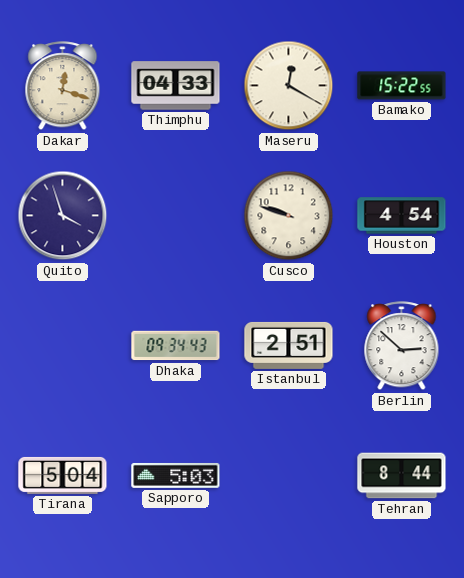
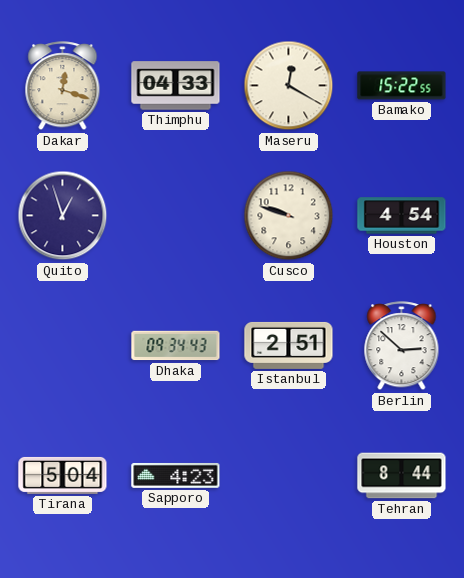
Quito: 3:57 -> 12:57 (63, 216)
Sapporo: 5:03 -> 4:23 (176, 476)
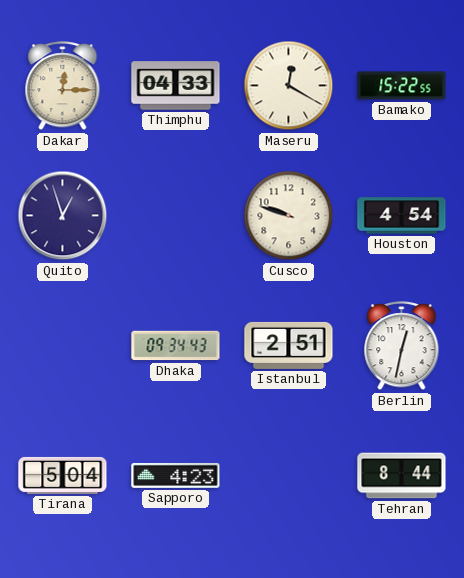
Dakar: 12:18 -> 12:15 (63, 86)
Berlin: 2:52 -> 12:32 (402, 346)
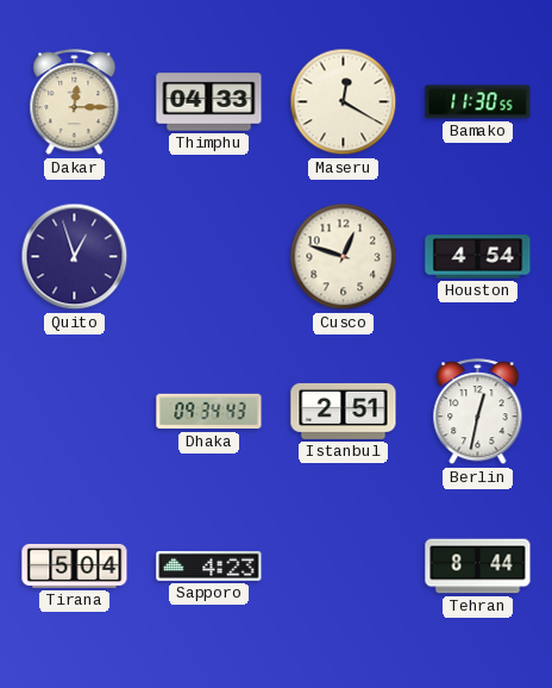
Bamako: 15:22 -> 11:30 (478, 102)
Cusco: 9:48 -> 12:48 (344, 257)
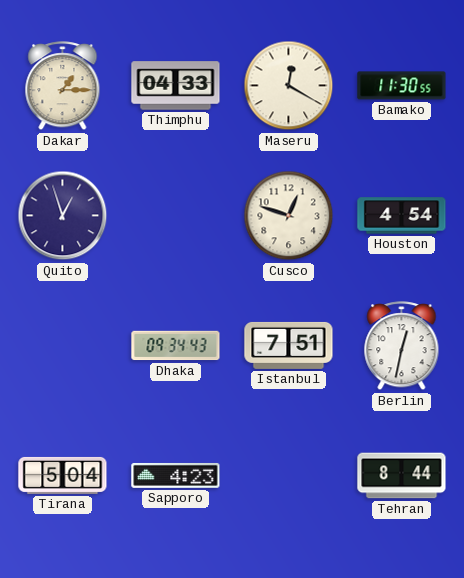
Dakar: 12:15 -> 1:15 (63, 86)
Istanbul: 2:51 -> 7:51 (289, 345)
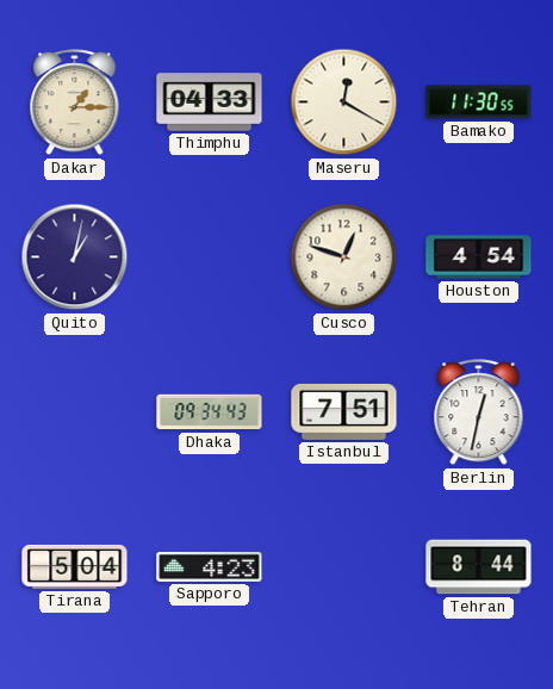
Quito: 12:57 -> 1:02 (75, 257)
